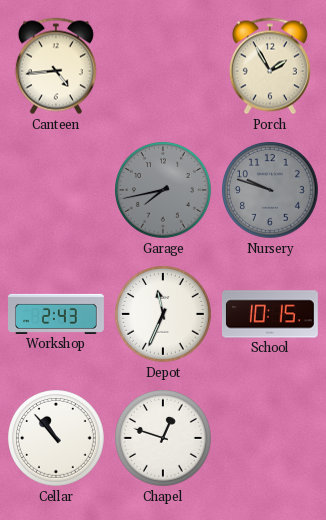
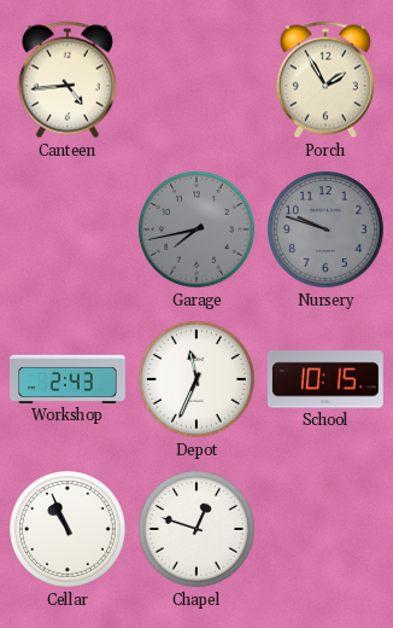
Cellar: 10:53 -> 10:56 (69, 530)
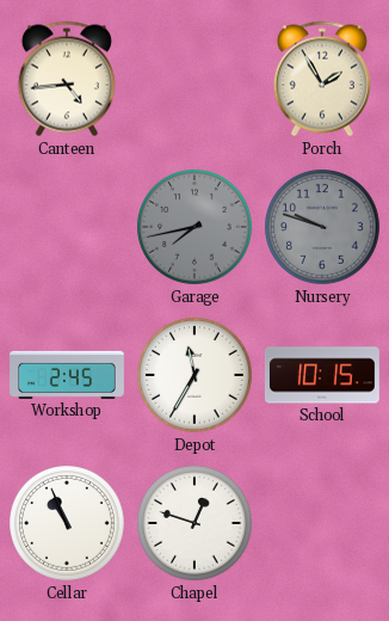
Workshop: 2:43 -> 2:45 (68, 375)
Depot: 11:34 -> 11:35 (196, 376)
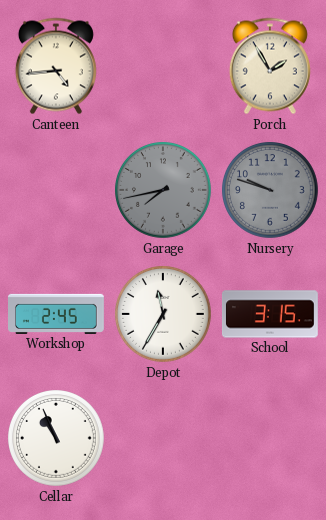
School: 10:15 -> 3:15 (270, 314)
Chapel: 12:48 -> none (196, 524)
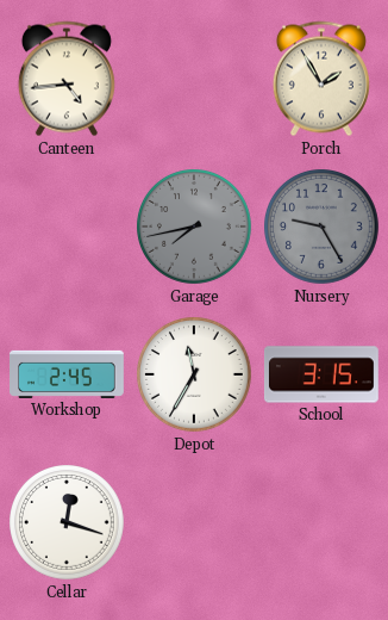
Nursery: 9:48 -> 9:25 (323, 228)
Cellar: 10:56 -> 12:18 (68, 523)
